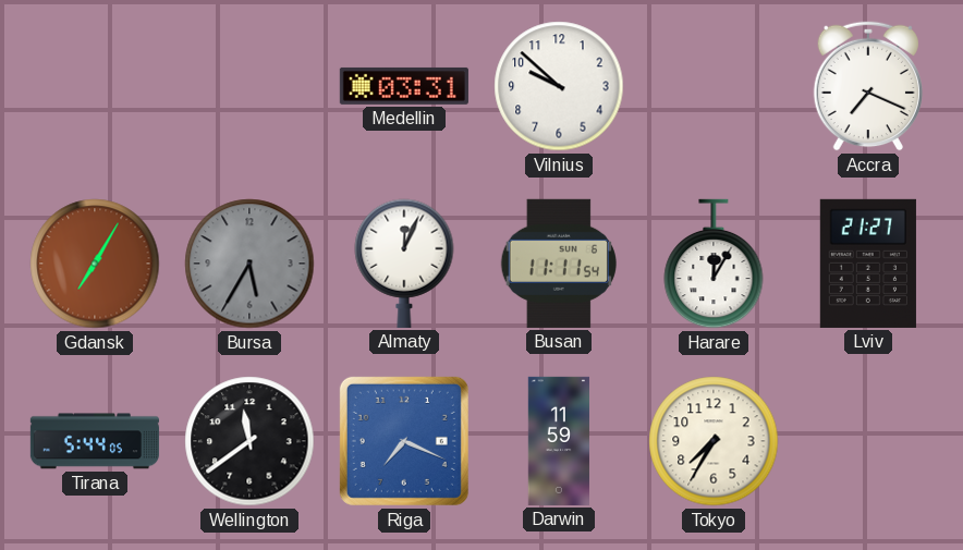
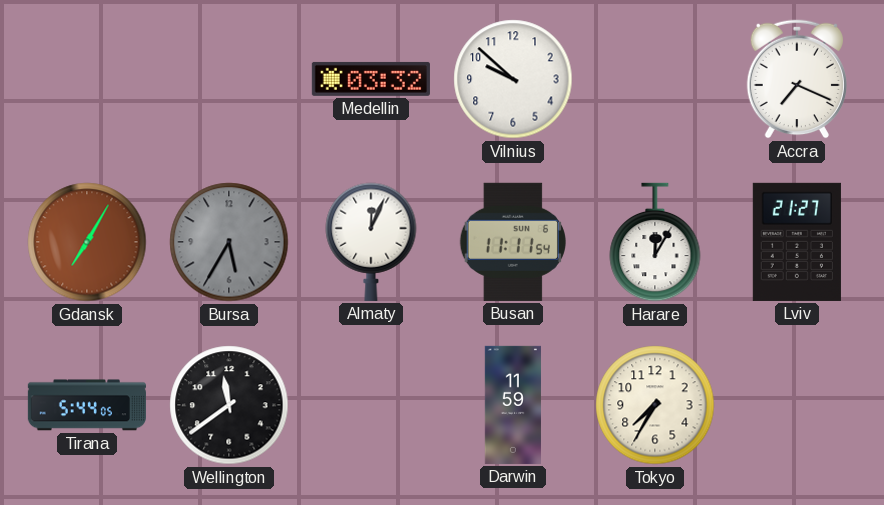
Medellin: 03:31 -> 03:32 (371, 79)
Riga: 7:19 -> none (404, 441)
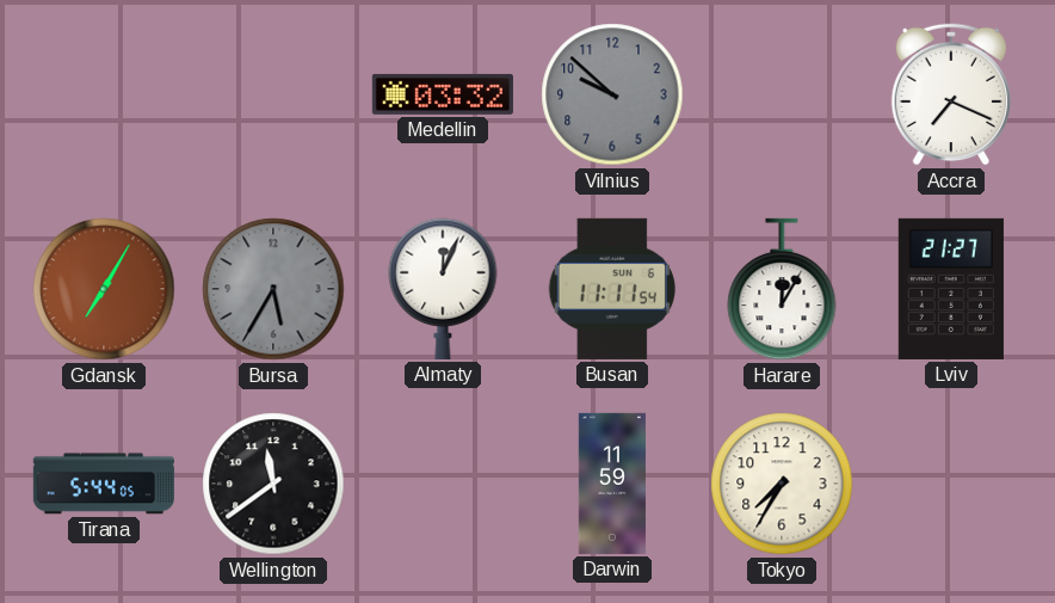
Vilnius dial: white -> grey (612, 94)
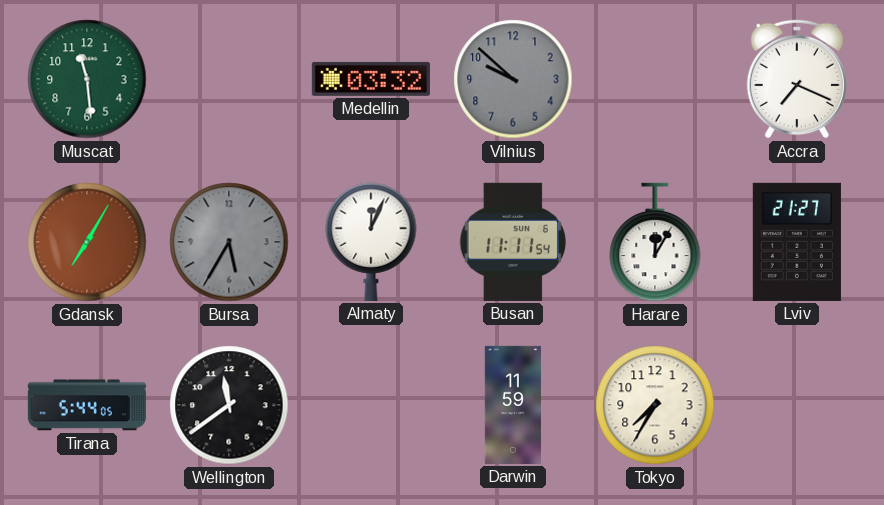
Muscat: none -> 11:29 (87, 79)
